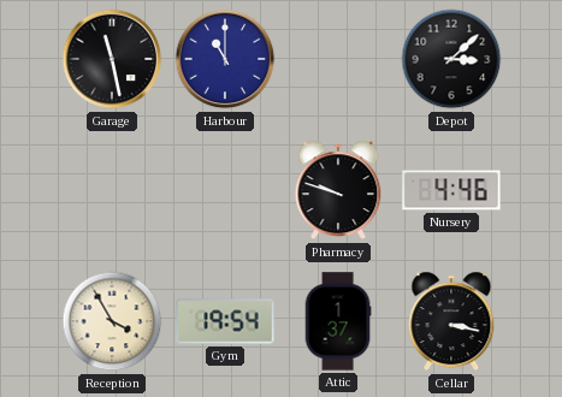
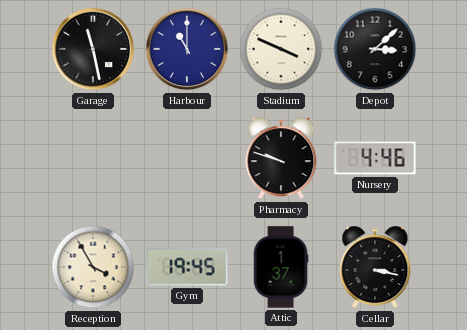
Stadium: none -> 3:49 (281, 49)
Gym: 19:54 -> 19:45 (187, 267)
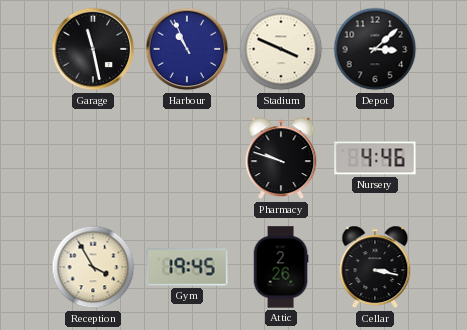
Harbour: 11:00 -> 10:56 (187, 49)
Attic: 1:37 -> 2:26 (281, 267)
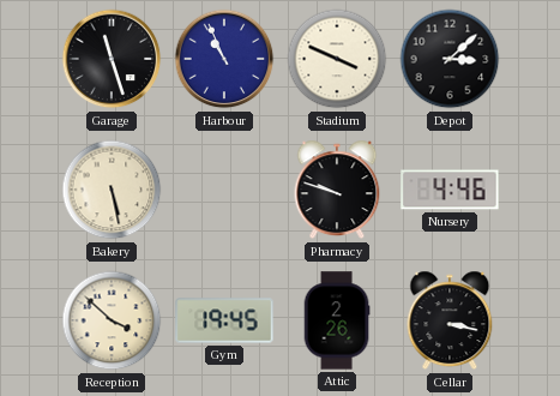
Garage: 11:28 -> 11:27 (112, 59)
Bakery: none -> 5:28 (112, 190)
Reception: 3:55 -> 3:52 (112, 320)
